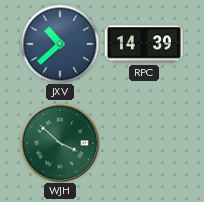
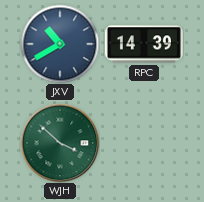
JXV: 10:38 -> 10:40 (60, 44)
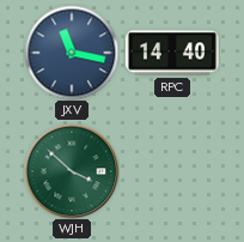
JXV: 10:40 -> 11:17 (72, 53)
RPC: 14:39 -> 14:40 (172, 53)
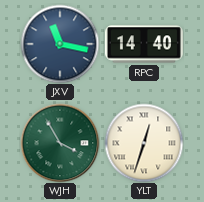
WJH: 3:52 -> 3:55 (60, 143)
YLT: none -> 12:33 (144, 143)
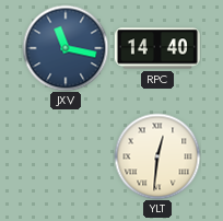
WJH: 3:55 -> none (60, 143)
YLT: 12:33 -> 12:31 (157, 156)
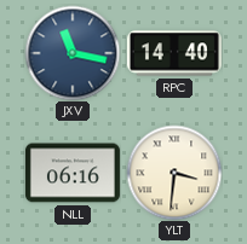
NLL: none -> 06:16 (73, 173)
YLT: 12:31 -> 3:31 (174, 173)
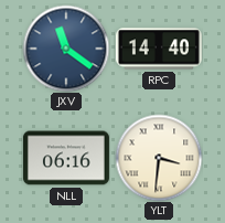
JXV: 11:17 -> 11:21 (66, 49)
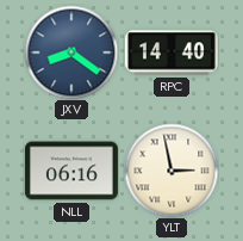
JXV: 11:21 -> 8:21 (71, 52)
YLT: 3:31 -> 2:58 (172, 171)
